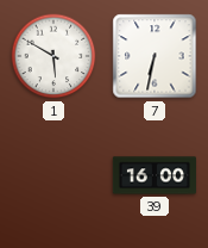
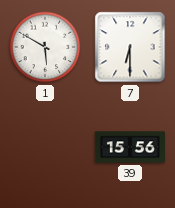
7: 6:32 -> 6:30 (130, 47)
39: 16:00 -> 15:56 (129, 147)
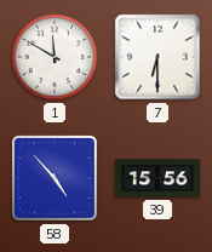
1: 5:50 -> 11:50 (55, 57)
58: none -> 4:53 (55, 178)
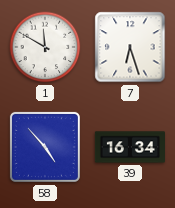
7: 6:30 -> 6:27 (130, 47)
39: 15:56 -> 16:34 (129, 147)
